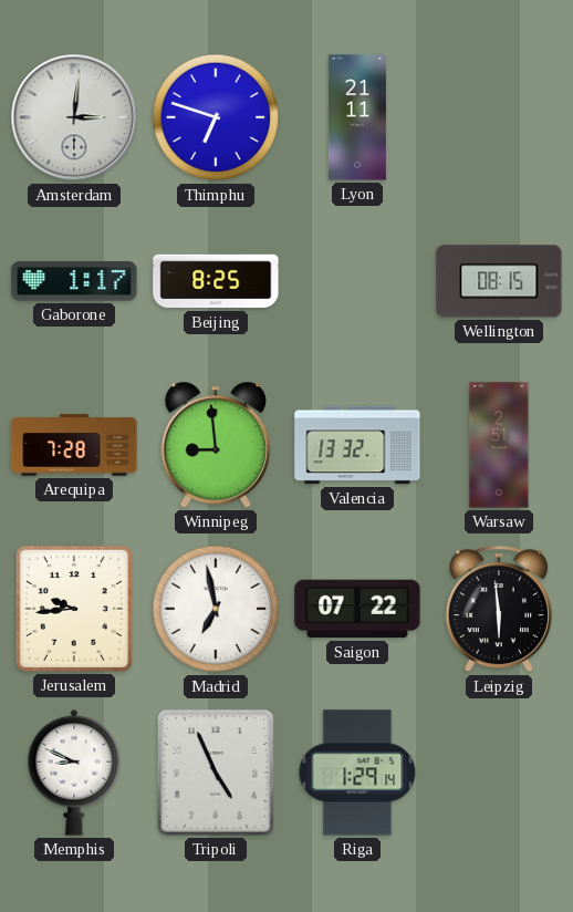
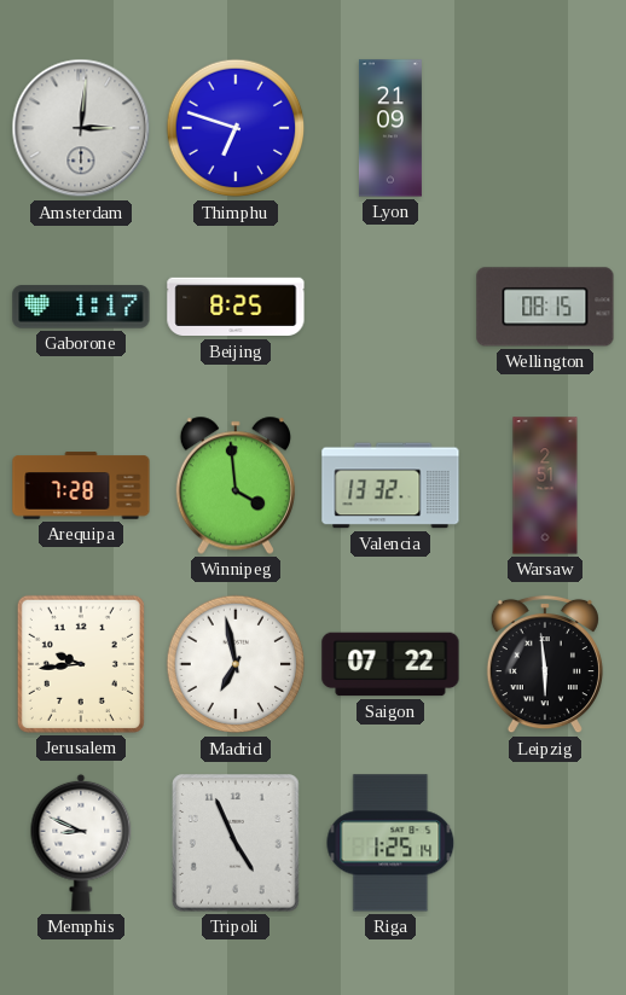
Lyon: 21:11 -> 21:09 (390, 128)
Winnipeg: 8:59 -> 3:59 (236, 485)
Riga: 1:29 -> 1:25 (390, 843)
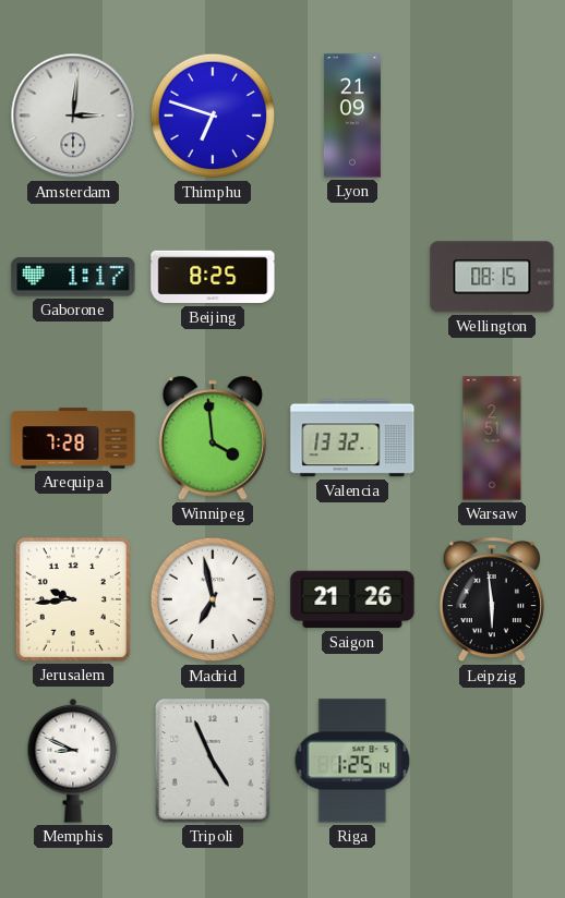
Saigon: 07:22 -> 21:26 (352, 599)
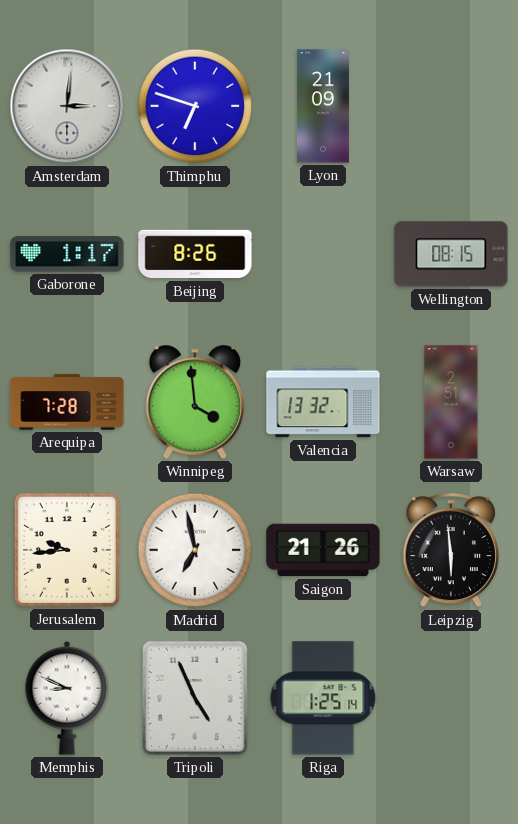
Beijing: 8:25 -> 8:26 (195, 254)
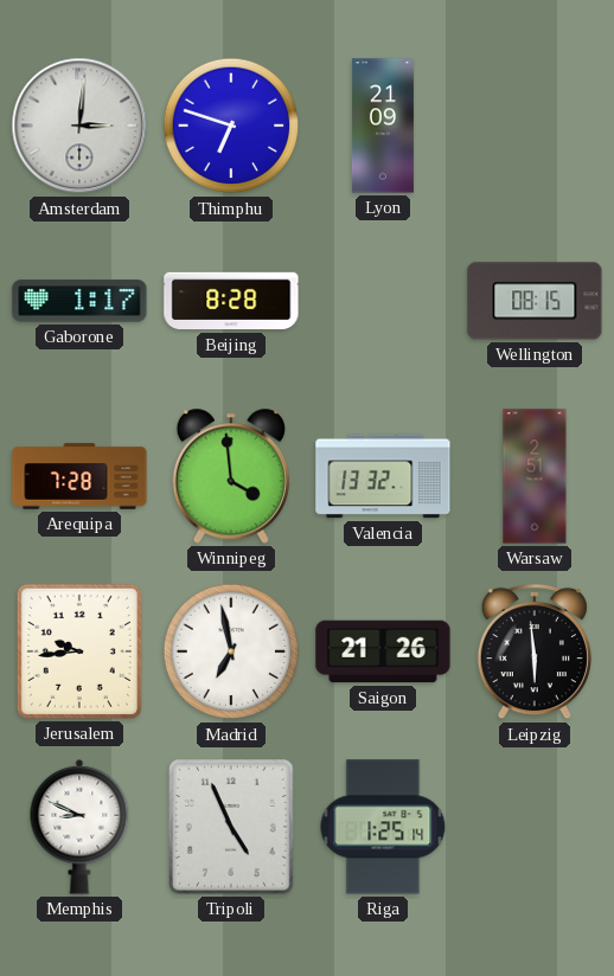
Beijing: 8:26 -> 8:28 (231, 301)
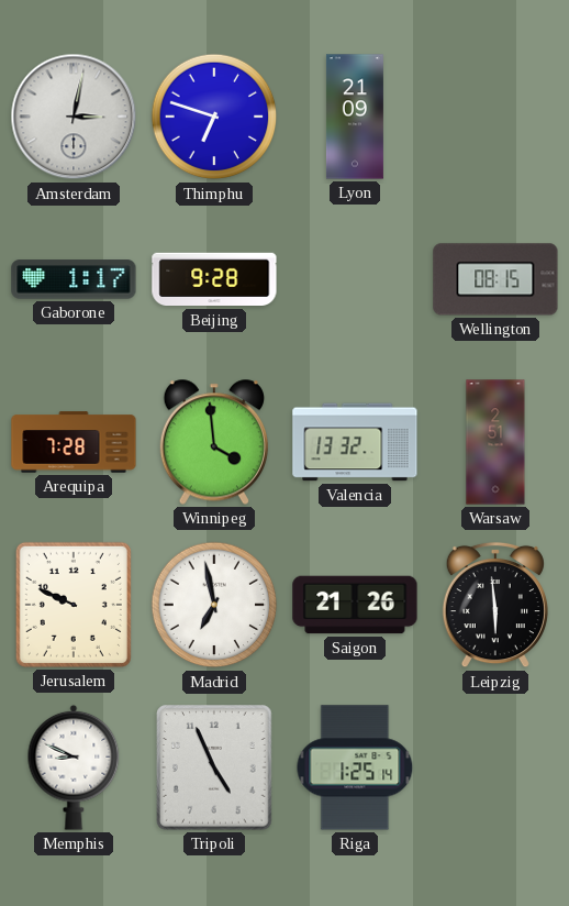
Amsterdam: 3:01 -> 3:02 (74, 117)
Beijing: 8:28 -> 9:28 (214, 279)
Jerusalem: 9:44 -> 9:49 (74, 605)
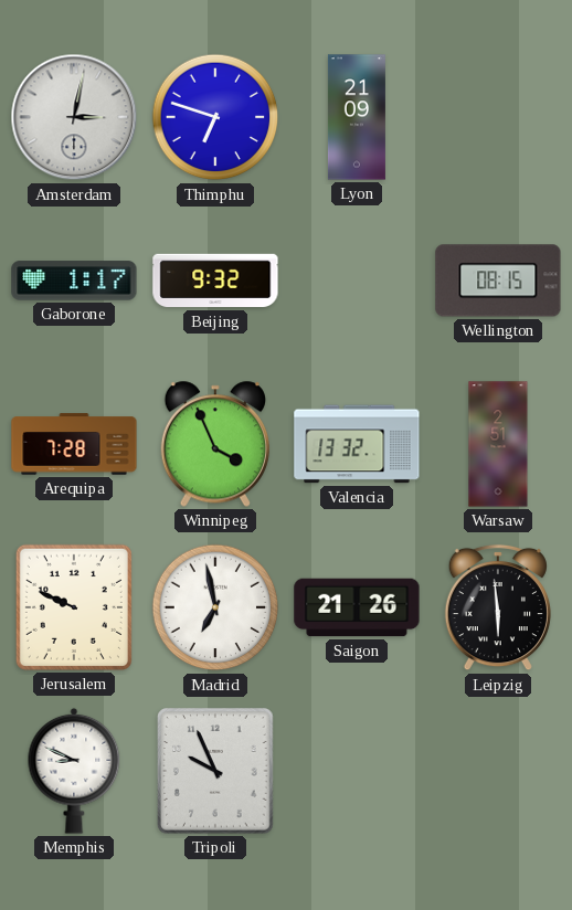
Beijing: 9:28 -> 9:32 (215, 281)
Winnipeg: 3:59 -> 3:56 (215, 444)
Tripoli: 4:56 -> 9:56 (215, 771)
Riga: 1:25 -> none (355, 767)
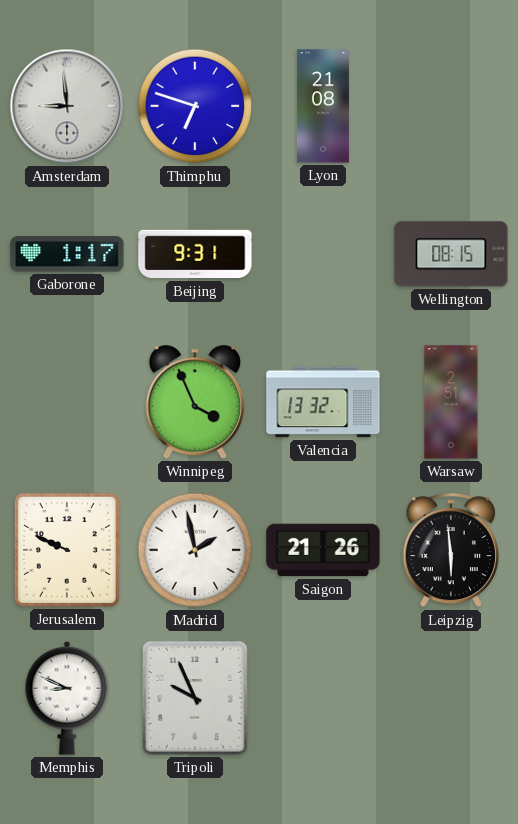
Amsterdam: 3:02 -> 8:59 (67, 106)
Lyon: 21:09 -> 21:08 (323, 106)
Beijing: 9:32 -> 9:31 (195, 254)
Arequipa: 7:28 -> none (74, 444)
Madrid: 6:58 -> 1:58 (195, 550)
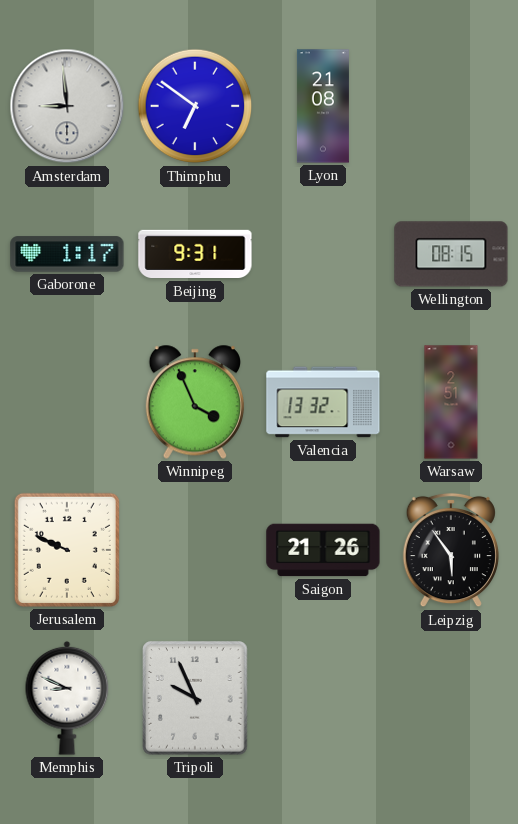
Thimphu: 6:48 -> 6:51 (195, 106)
Madrid: 1:58 -> none (195, 550)
Leipzig: 5:59 -> 5:54 (451, 550)
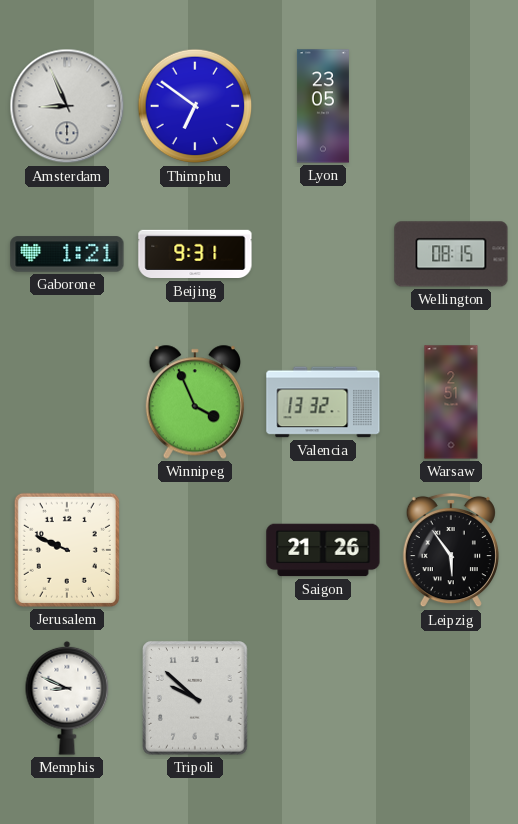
Amsterdam: 8:59 -> 8:56 (67, 106)
Lyon: 21:08 -> 23:05 (323, 106)
Gaborone: 1:17 -> 1:21 (67, 254)
Tripoli: 9:56 -> 9:52 (195, 698)
